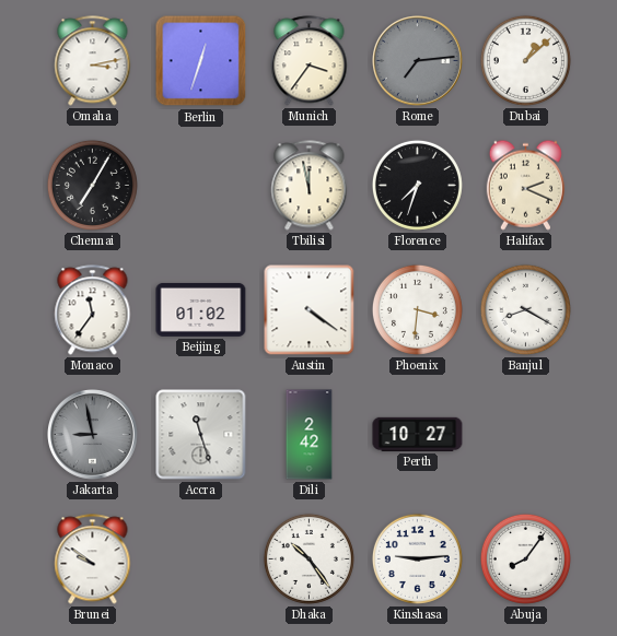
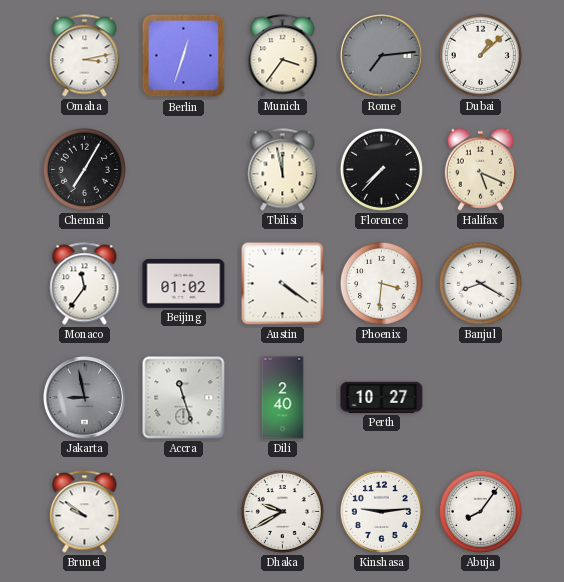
Florence: 7:33 -> 7:37 (381, 169)
Halifax: 2:19 -> 5:19 (480, 169)
Dili: 2:42 -> 2:40 (283, 398)
Dhaka: 10:24 -> 9:40 (282, 511)
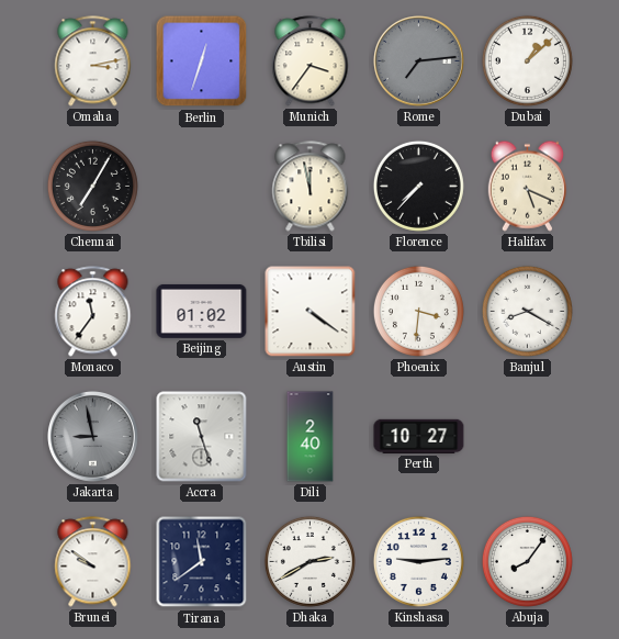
Tirana: none -> 11:39 (202, 562)
Dhaka: 9:40 -> 2:40 (309, 561)
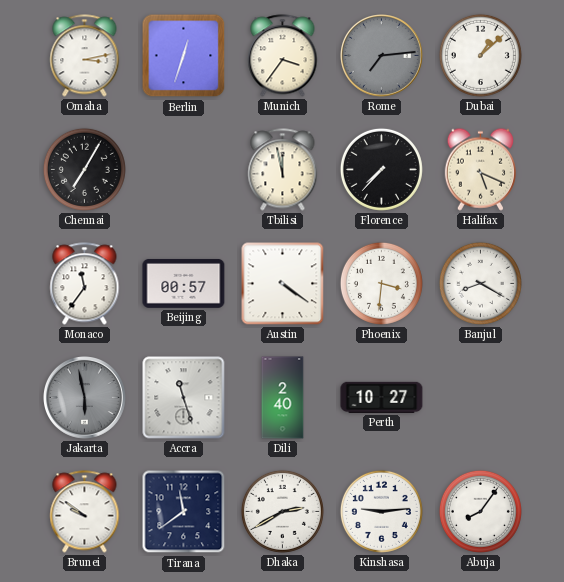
Beijing: 01:02 -> 00:57 (184, 283)
Jakarta: 8:58 -> 5:58 (85, 398)
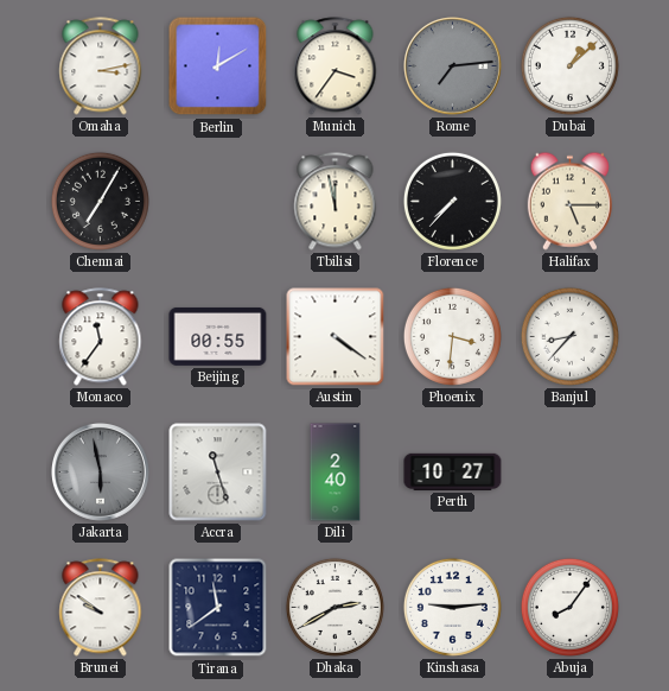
Berlin: 12:33 -> 12:10 (218, 66)
Halifax: 5:19 -> 5:15 (569, 201)
Beijing: 00:57 -> 00:55 (218, 336)
Banjul: 8:20 -> 8:37 (569, 336)
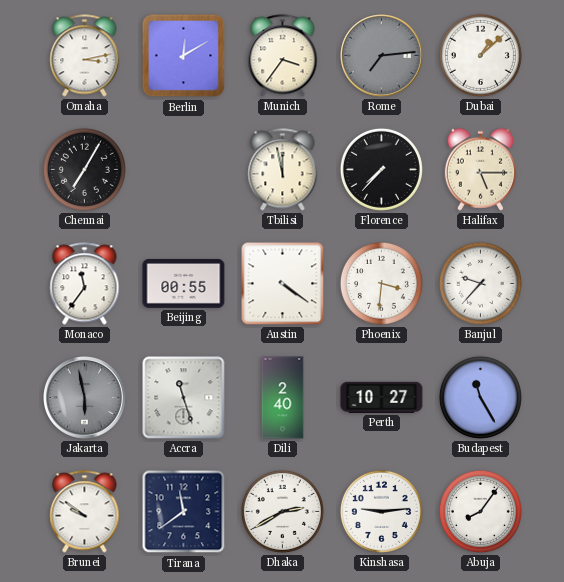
Banjul: 8:37 -> 9:37 (480, 283)
Budapest: none -> 11:25 (480, 397)
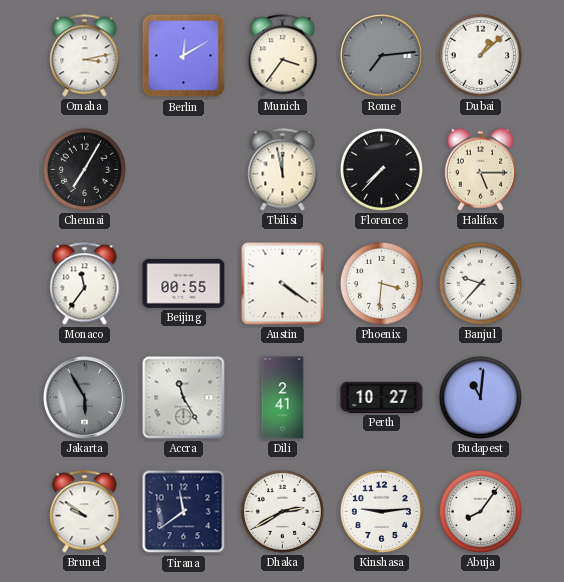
Jakarta: 5:58 -> 5:55 (85, 398)
Accra: 11:27 -> 11:25 (184, 398)
Dili: 2:40 -> 2:41 (283, 398)
Budapest: 11:25 -> 11:01 (480, 397)
